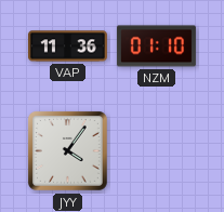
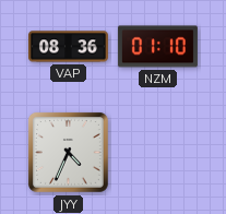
VAP: 11:36 -> 08:36 (68, 47)
JYY: 4:06 -> 4:34 (68, 152)
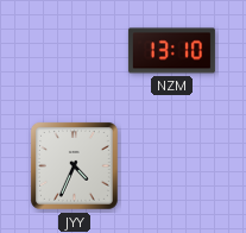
VAP: 08:36 -> none (68, 47)
NZM: 01:10 -> 13:10 (171, 51)
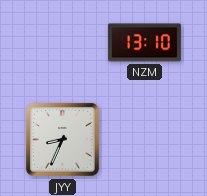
JYY: 4:34 -> 8:34 (62, 139)
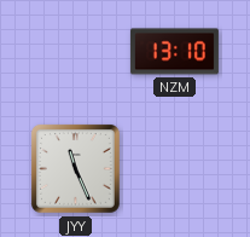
JYY: 8:34 -> 11:26 (75, 168)
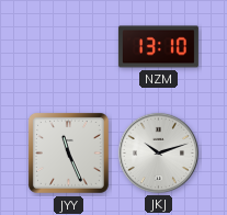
JKJ: none -> 10:12 (158, 152)
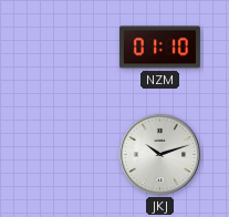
NZM: 13:10 -> 01:10 (159, 48)
JYY: 11:26 -> none (68, 152)
